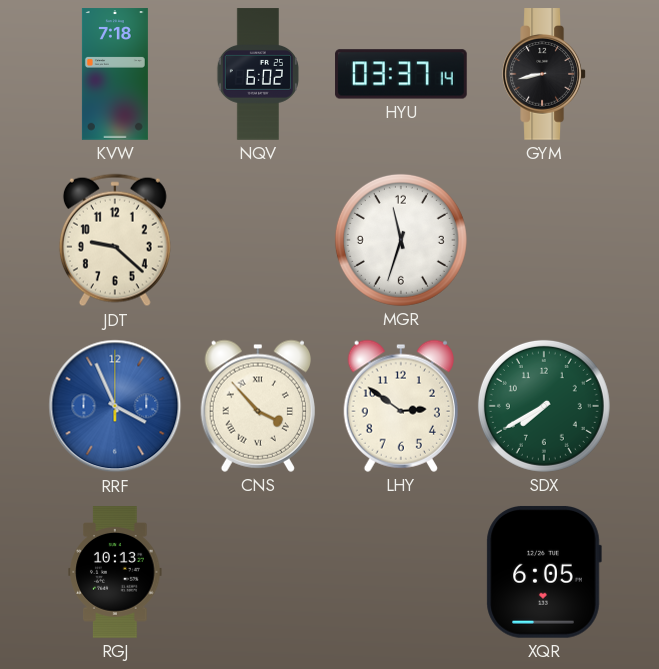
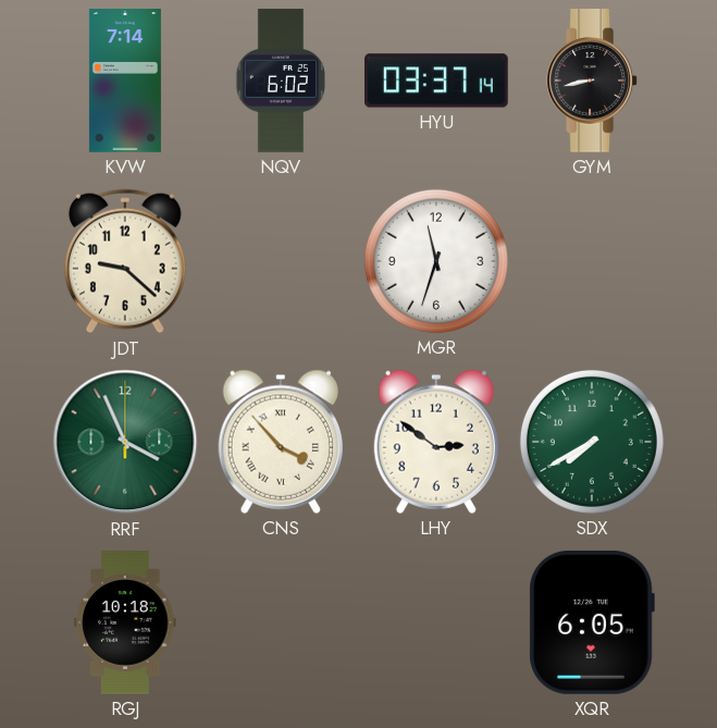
KVW: 7:18 -> 7:14 (125, 81)
RRF dial: blue -> green (125, 442)
RGJ: 10:13 -> 10:18 (125, 622)
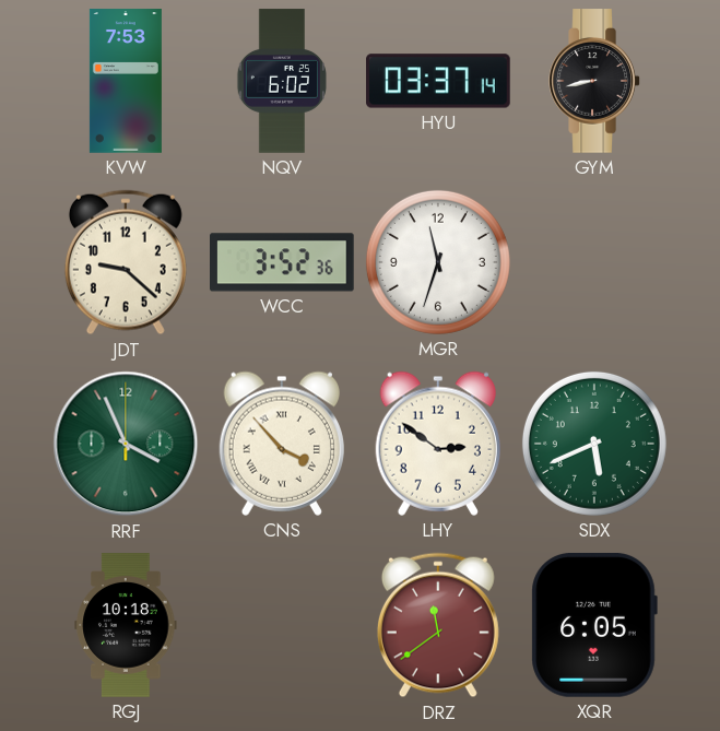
KVW: 7:14 -> 7:53 (126, 81)
WCC: none -> 3:52 (283, 262)
SDX: 7:40 -> 5:41 (594, 444)
DRZ: none -> 11:39 (438, 625)
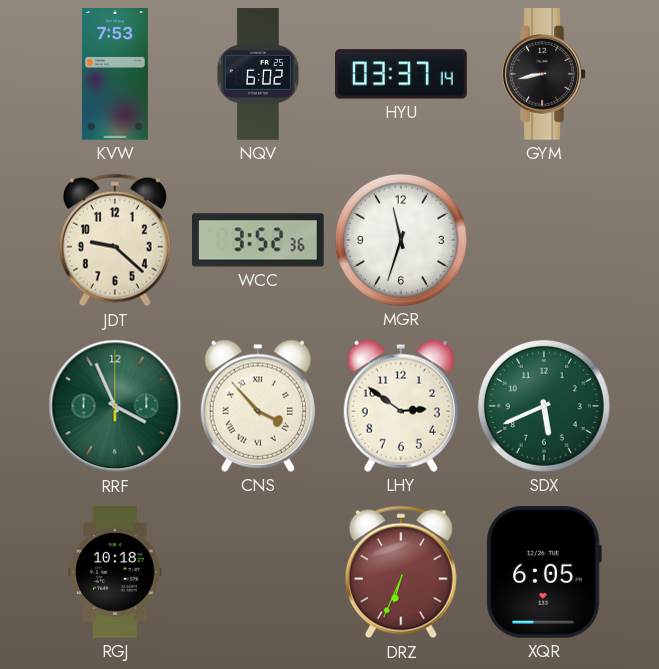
DRZ: 11:39 -> 6:34 (401, 572)
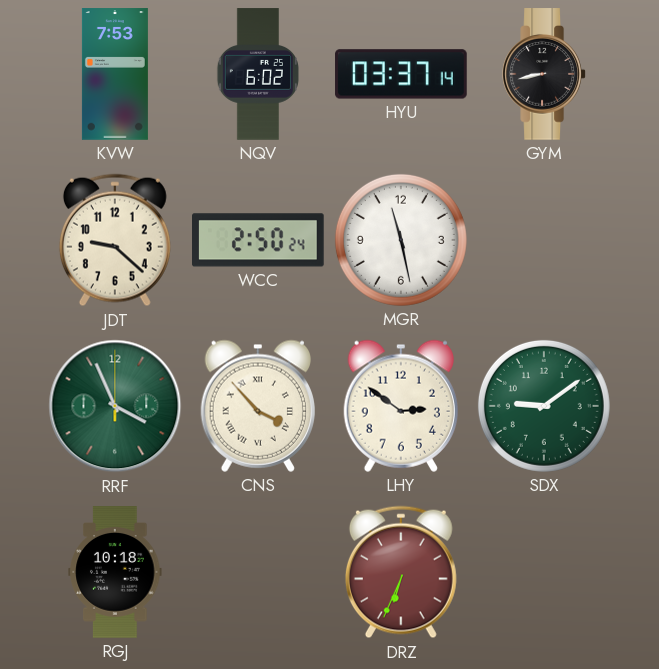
WCC: 3:52 -> 2:50 (259, 240)
MGR: 11:33 -> 11:28 (401, 240)
SDX: 5:41 -> 9:09 (544, 406)
XQR: 6:05 -> none (544, 572)
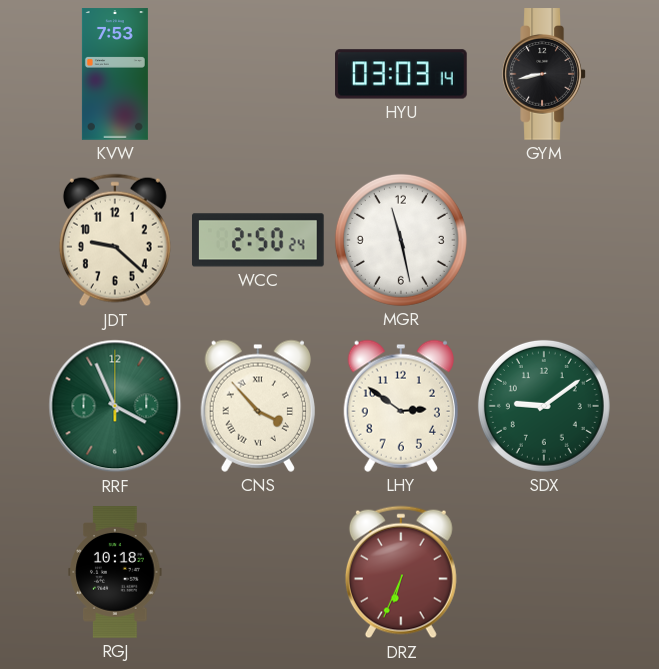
NQV: 6:02 -> none (257, 74)
HYU: 03:37 -> 03:03 (401, 74)
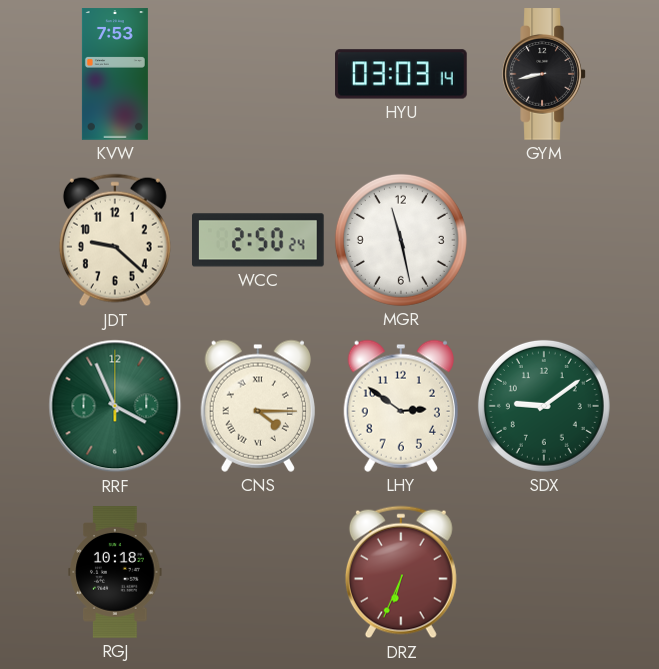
CNS: 3:53 -> 4:15 (257, 406)
